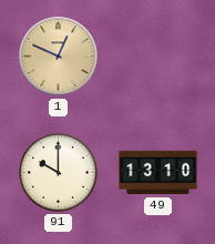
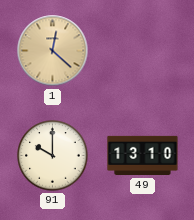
1: 12:49 -> 12:22 (53, 51)
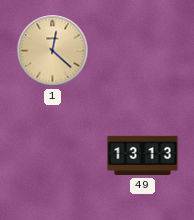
91: 10:00 -> none (53, 156)
49: 13:10 -> 13:13 (143, 156)
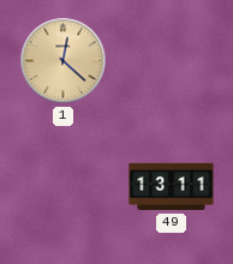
49: 13:13 -> 13:11 (172, 187)
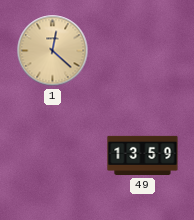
49: 13:11 -> 13:59 (143, 156)
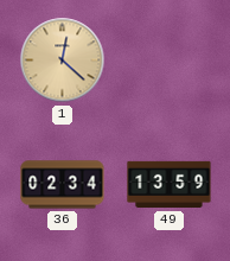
36: none -> 02:34 (63, 185)
